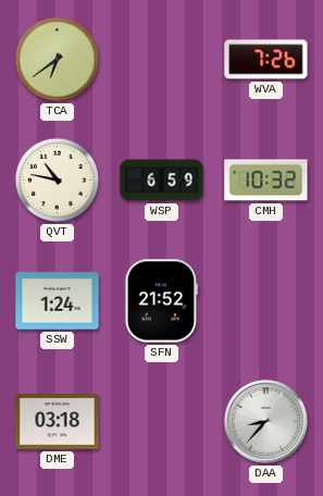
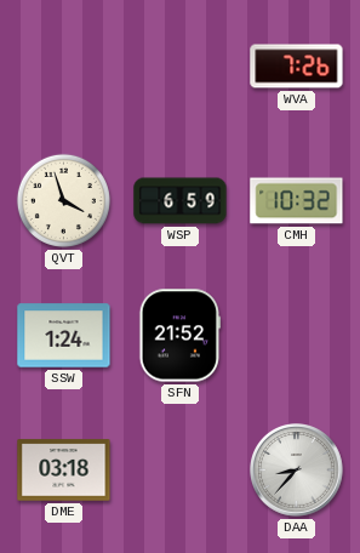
TCA: 6:39 -> none (57, 59)
QVT: 10:47 -> 3:57 (63, 200)
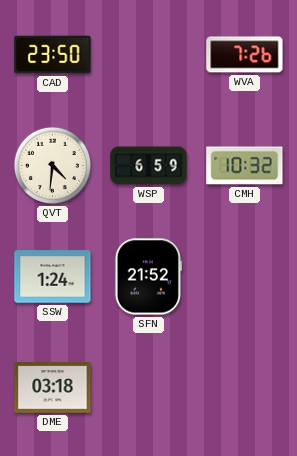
CAD: none -> 23:50 (53, 55)
QVT: 3:57 -> 4:31 (52, 165)
DAA: 8:37 -> none (297, 471)
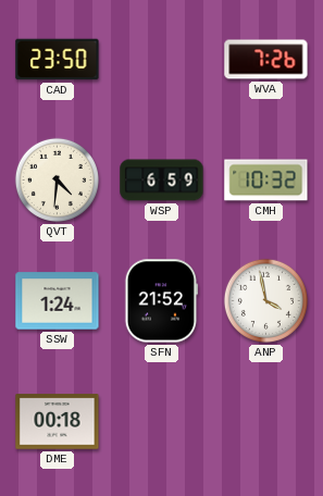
ANP: none -> 3:58 (265, 300)
DME: 03:18 -> 00:18 (58, 422)
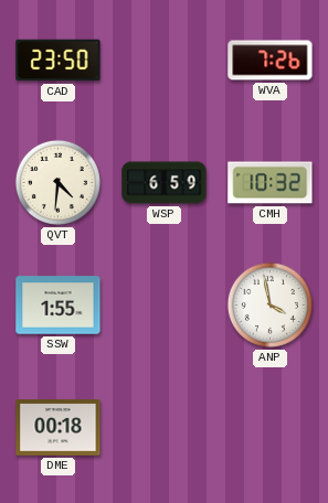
SSW: 1:24 -> 1:55 (59, 306)
SFN: 21:52 -> none (161, 301)
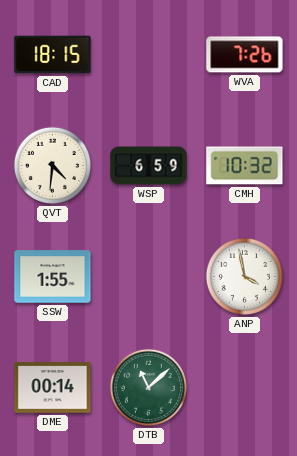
CAD: 23:50 -> 18:15 (53, 55)
DME: 00:18 -> 00:14 (53, 388)
DTB: none -> 11:08 (148, 387)
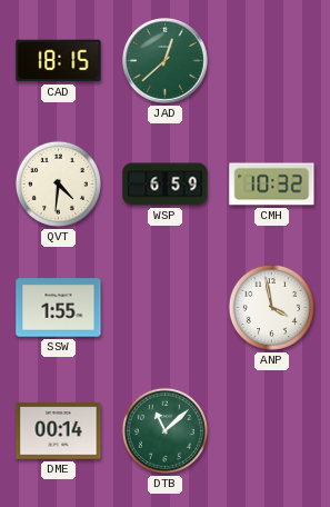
JAD: none -> 12:38 (166, 61)
WVA: 7:26 -> none (245, 55)
